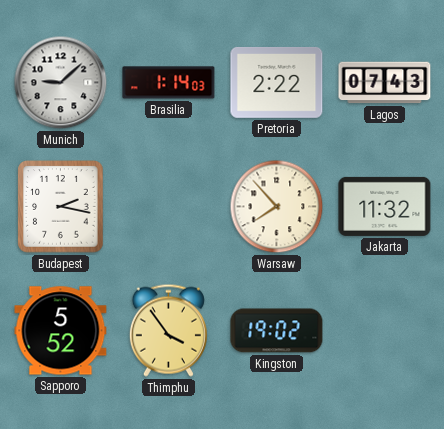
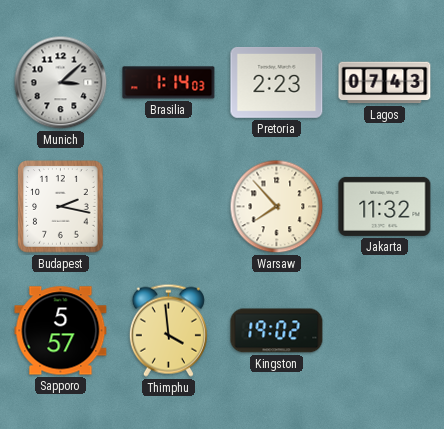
Munich: 9:08 -> 3:08 (61, 83)
Pretoria: 2:22 -> 2:23 (277, 82)
Sapporo: 5:52 -> 5:57 (61, 331)
Thimphu: 3:54 -> 3:59 (168, 330)
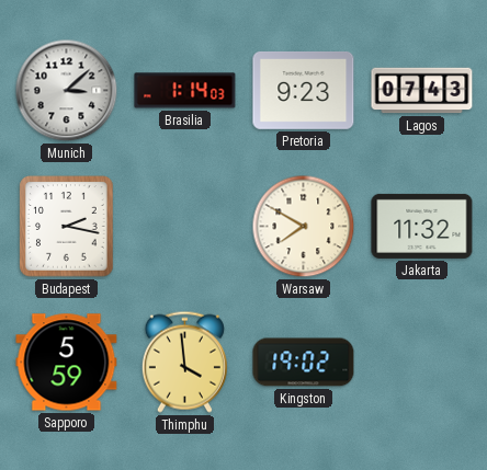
Pretoria: 2:23 -> 9:23 (304, 90)
Warsaw: 7:53 -> 7:50 (304, 227)
Sapporo: 5:57 -> 5:59 (67, 363)
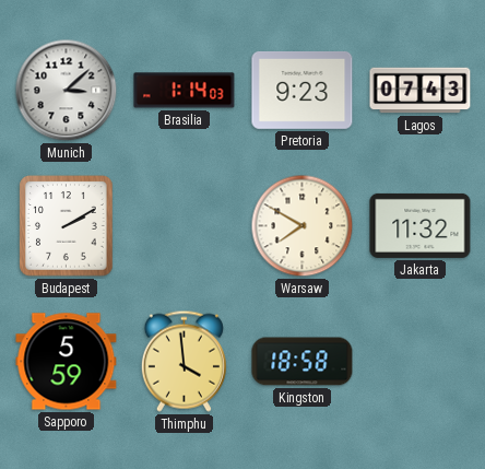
Budapest: 2:17 -> 2:10 (67, 226)
Kingston: 19:02 -> 18:58 (303, 362)
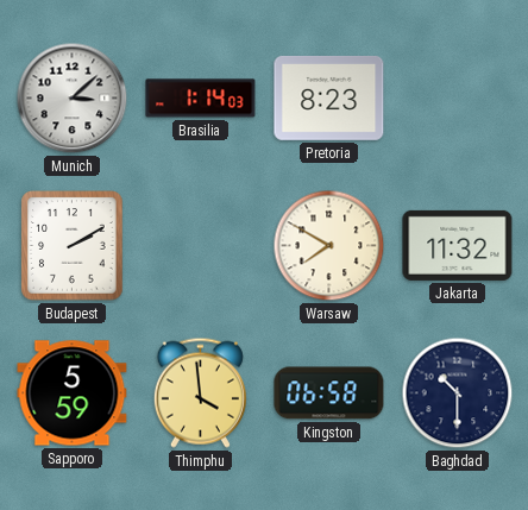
Pretoria: 9:23 -> 8:23 (329, 97)
Lagos: 07:43 -> none (421, 91)
Kingston: 18:58 -> 06:58 (329, 393)
Baghdad: none -> 10:30 (458, 393)
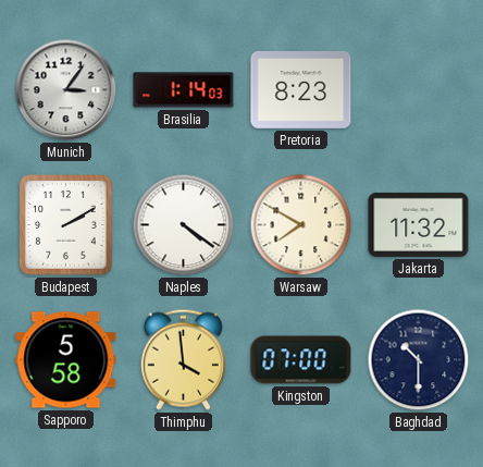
Munich: 3:08 -> 3:06 (66, 90)
Naples: none -> 4:21 (184, 225)
Sapporo: 5:59 -> 5:58 (66, 360)
Kingston: 06:58 -> 07:00 (301, 360)
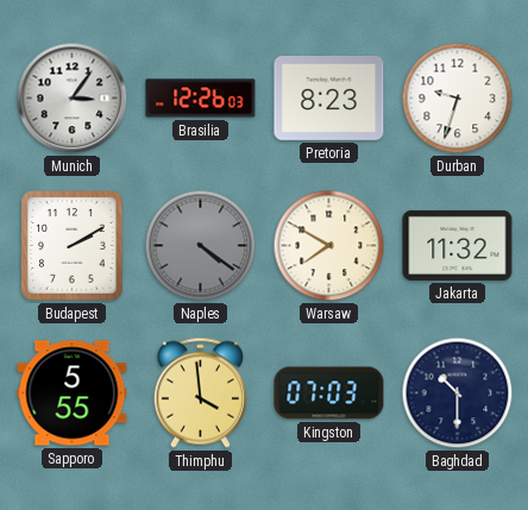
Brasilia: 1:14 -> 12:26 (201, 99)
Durban: none -> 9:33 (458, 99)
Naples dial: white -> grey (201, 246)
Sapporo: 5:58 -> 5:55 (73, 393)
Kingston: 07:00 -> 07:03 (329, 393)
